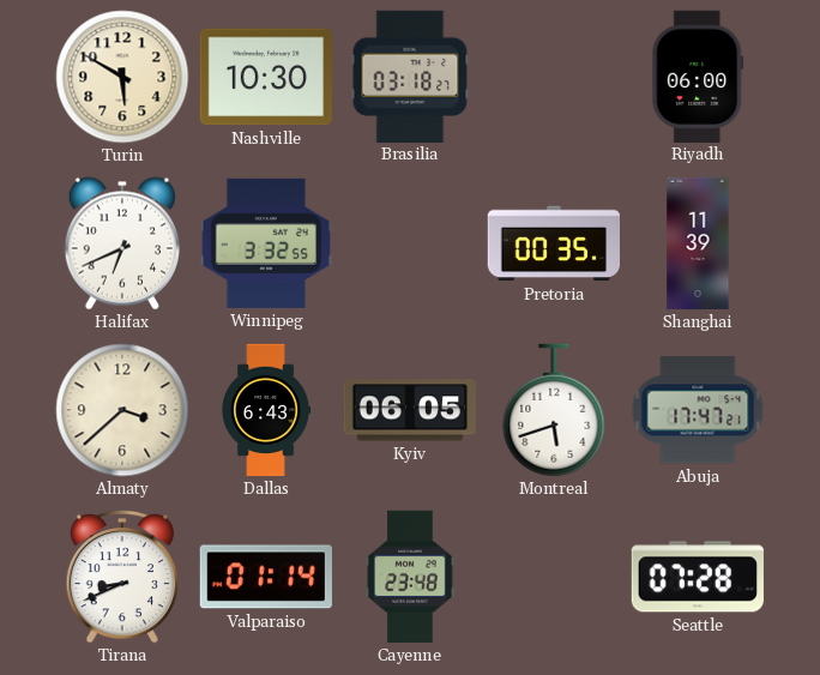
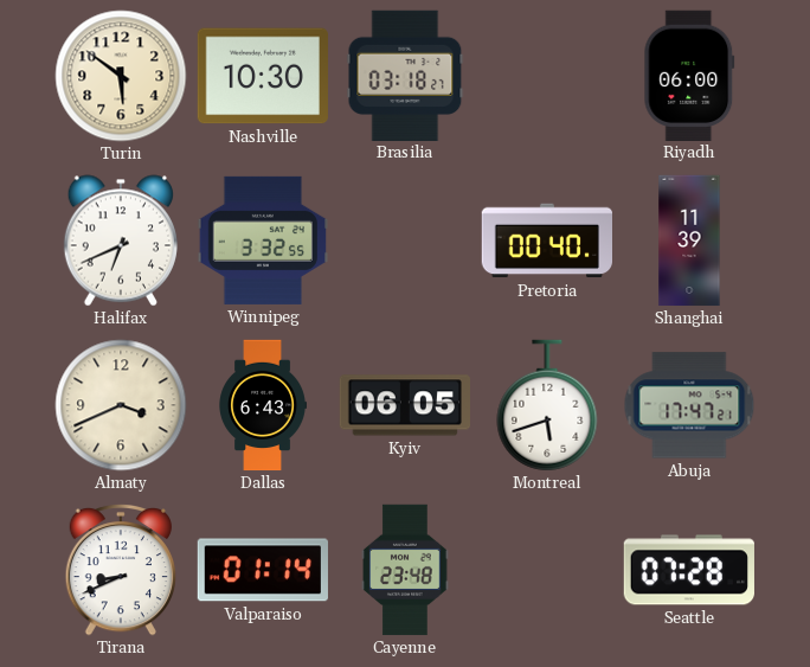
Turin: 5:50 -> 5:51 (121, 76)
Pretoria: 00:35 -> 00:40 (546, 240)
Almaty: 3:38 -> 3:41 (121, 405)
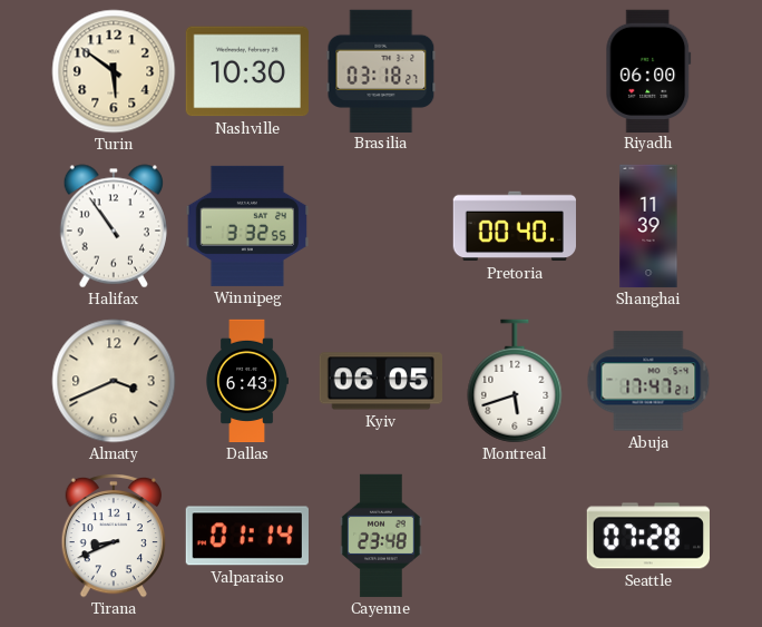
Halifax: 6:41 -> 10:54 (114, 226)
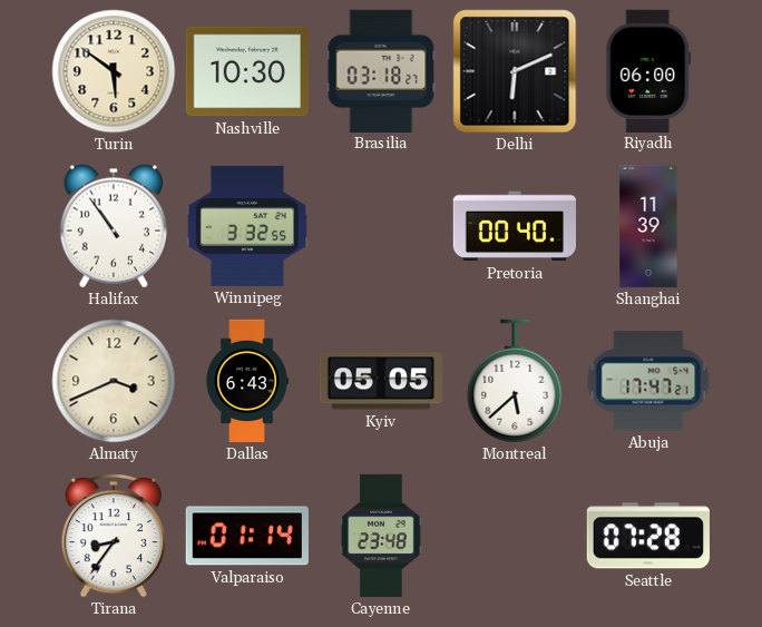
Delhi: none -> 6:11 (515, 71)
Kyiv: 06:05 -> 05:05 (380, 381)
Montreal: 5:42 -> 5:38 (515, 381)
Tirana: 8:41 -> 8:36 (113, 536)
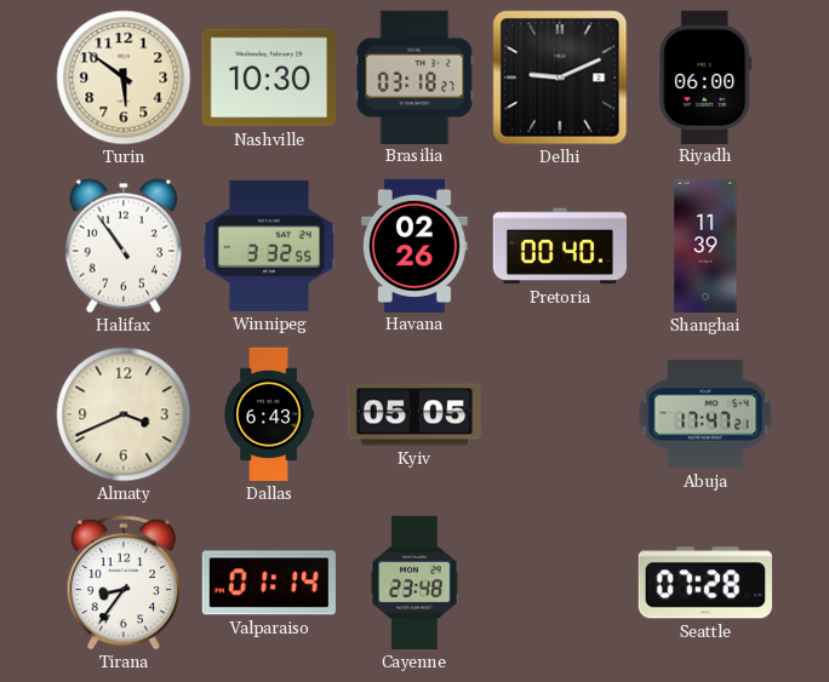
Delhi: 6:11 -> 9:11 (560, 78)
Havana: none -> 02:26 (414, 245)
Montreal: 5:38 -> none (515, 381)
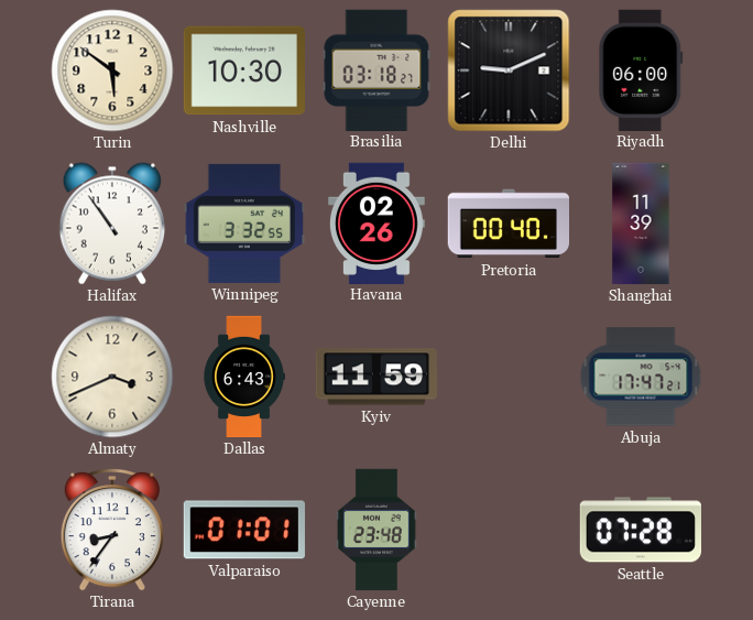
Kyiv: 05:05 -> 11:59 (375, 377)
Valparaiso: 01:14 -> 01:01 (244, 530)
